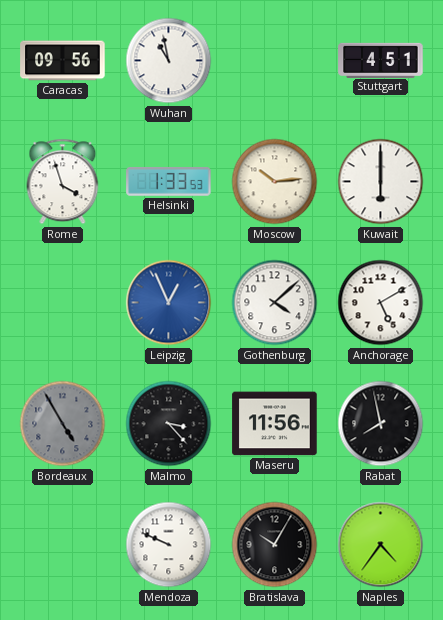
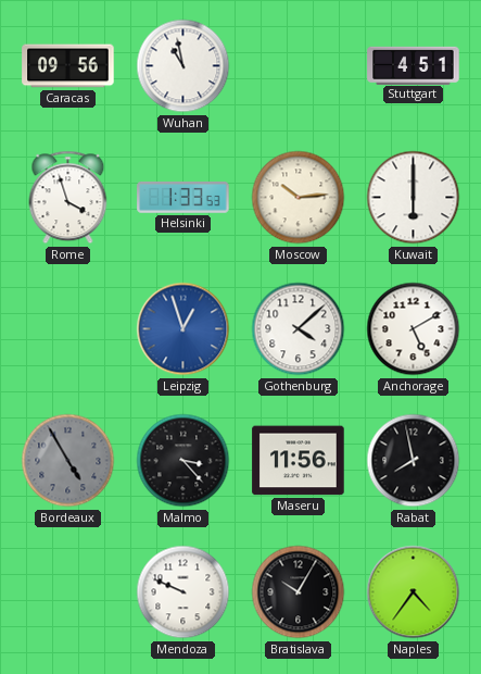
Leipzig: 12:56 -> 12:57 (183, 329)
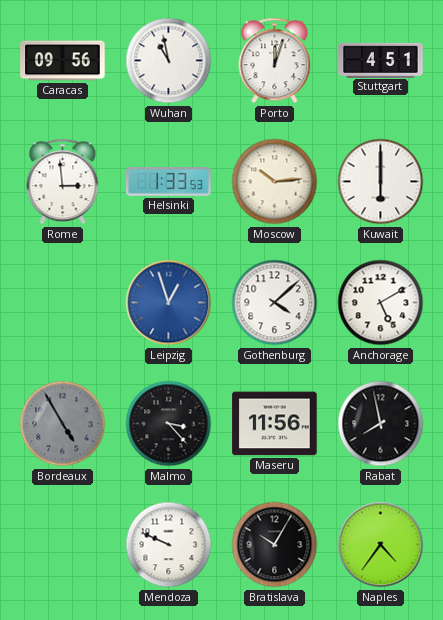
Porto: none -> 12:03 (275, 61)
Rome: 3:57 -> 2:59 (63, 182)
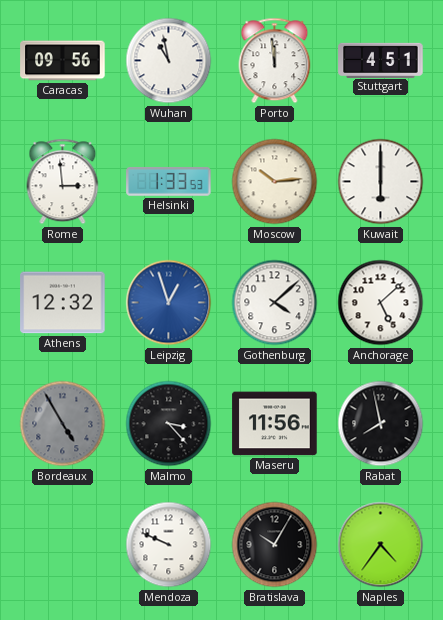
Porto: 12:03 -> 11:59 (275, 61)
Athens: none -> 12:32 (63, 303)
Anchorage: 5:10 -> 5:08 (381, 303)
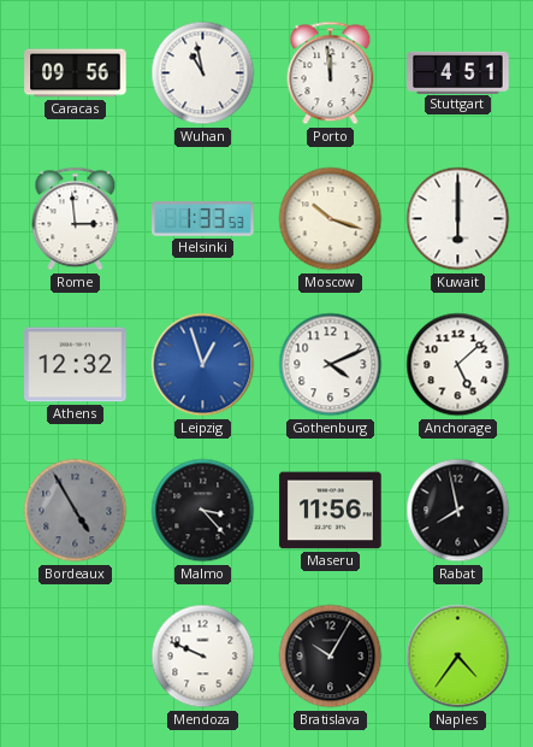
Moscow: 10:14 -> 10:18 (331, 219)
Gothenburg: 4:08 -> 4:11 (331, 365)
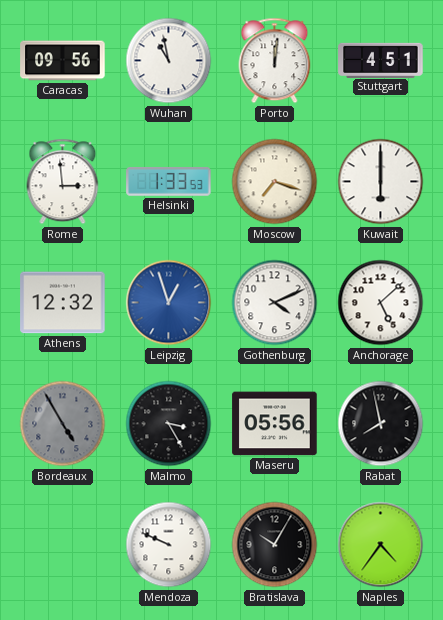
Porto: 11:59 -> 12:01 (275, 61)
Moscow: 10:18 -> 7:18 (275, 182)
Malmo: 3:23 -> 3:25 (169, 424)
Maseru: 11:56 -> 05:56 (275, 424)
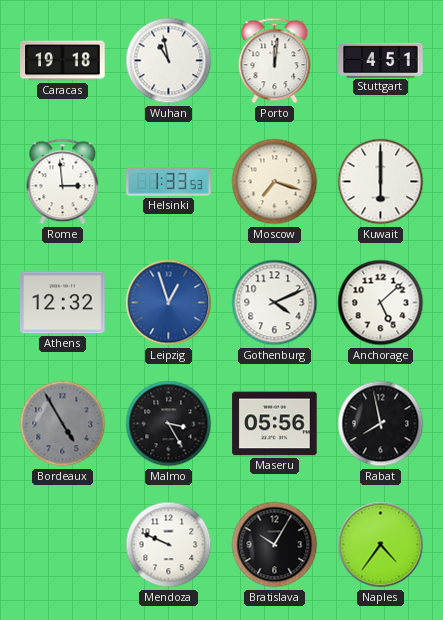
Caracas: 09:56 -> 19:18 (63, 61)
